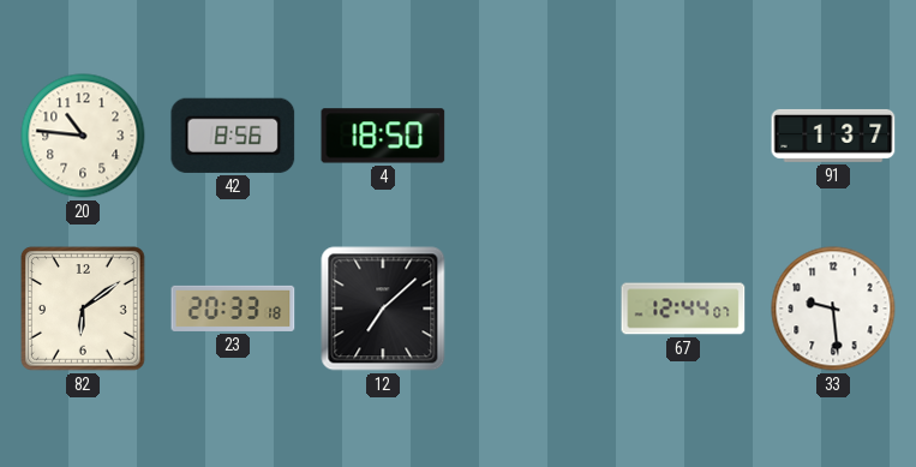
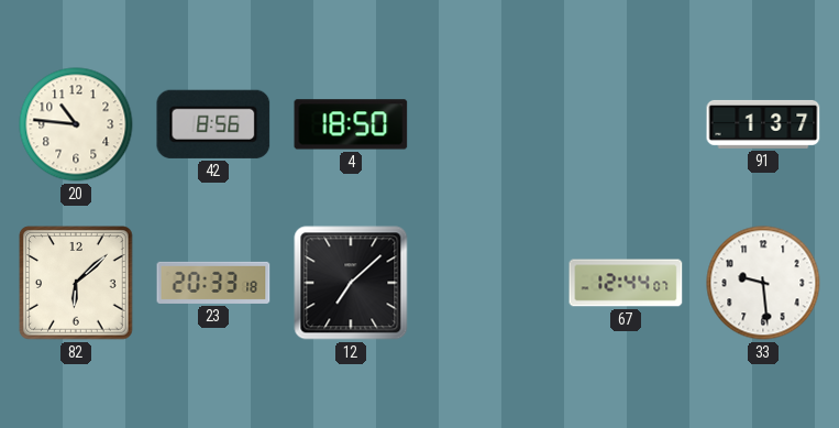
82: 6:09 -> 6:08 (76, 283)
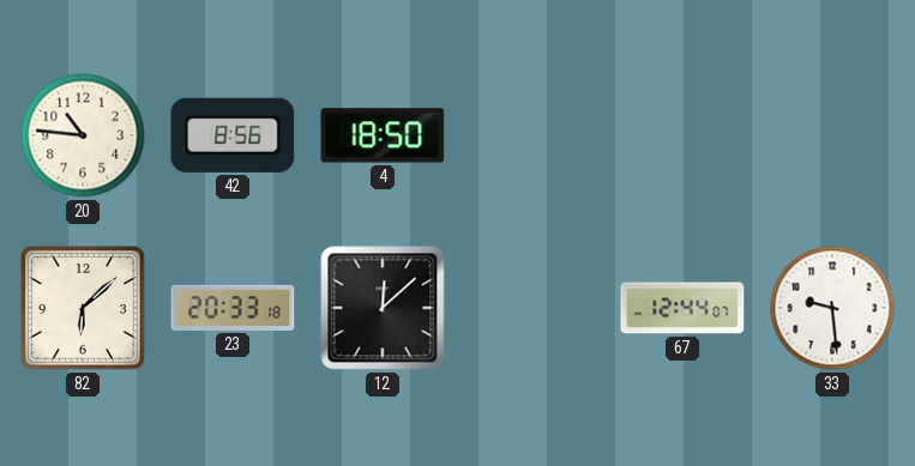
91: 1:37 -> none (763, 124)
12: 7:08 -> 12:08 (383, 308)
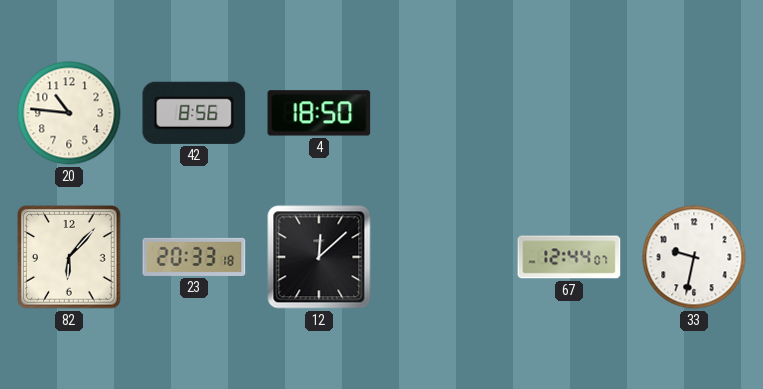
82: 6:08 -> 6:07 (69, 257)
33: 9:29 -> 9:32 (694, 257)
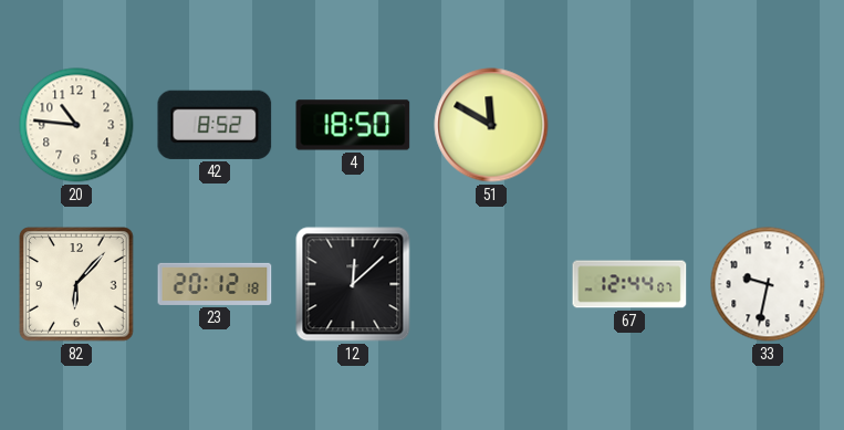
42: 8:56 -> 8:52 (215, 125)
51: none -> 11:50 (491, 125)
23: 20:33 -> 20:12 (215, 284)
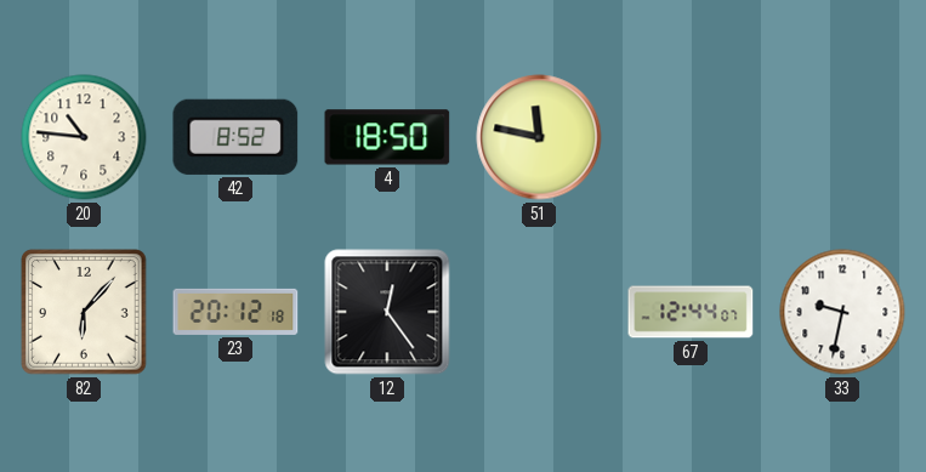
51: 11:50 -> 11:47 (539, 137)
12: 12:08 -> 12:24 (387, 312)
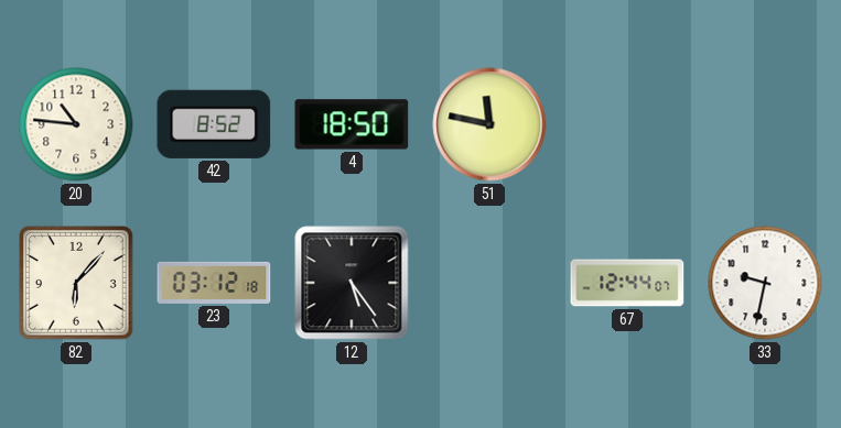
23: 20:12 -> 03:12 (214, 283)
12: 12:24 -> 5:24 (352, 283)
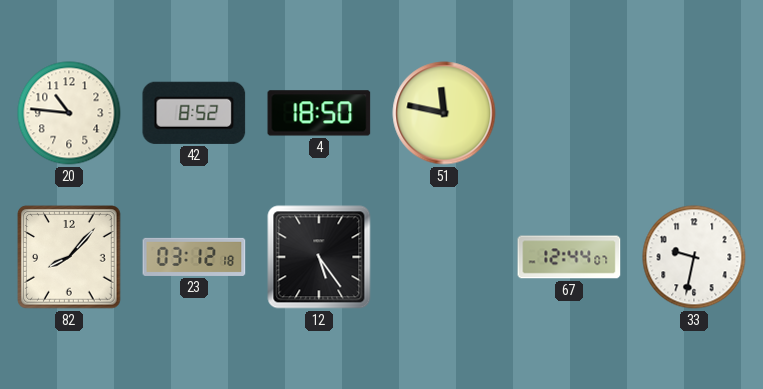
82: 6:07 -> 8:07 (69, 257)
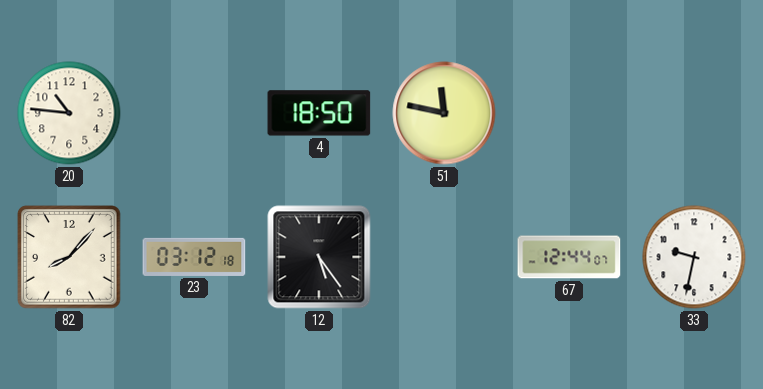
42: 8:52 -> none (194, 113)
